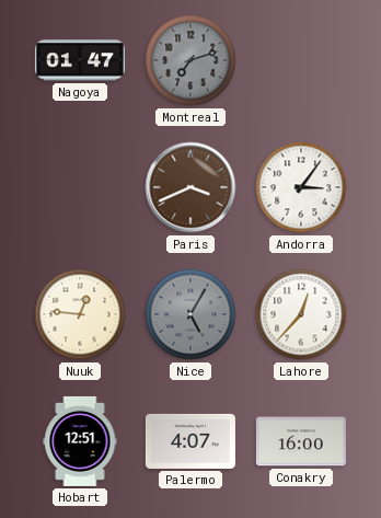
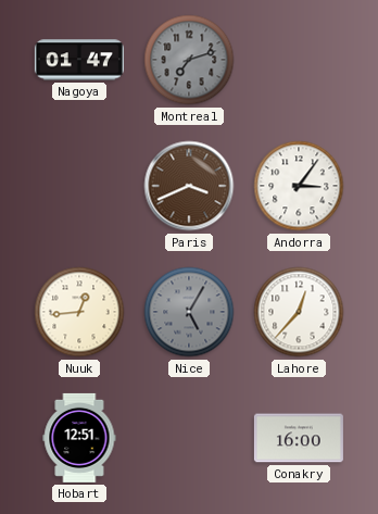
Nuuk: 12:46 -> 12:44 (79, 312)
Palermo: 4:07 -> none (190, 441)
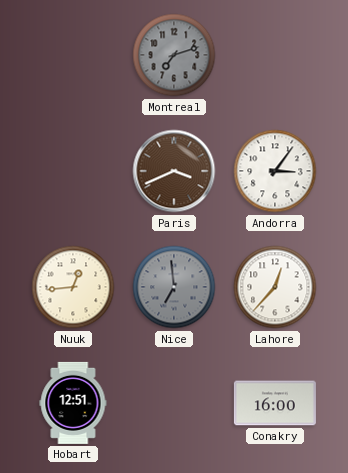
Nagoya: 01:47 -> none (79, 60)
Nice: 5:05 -> 6:59 (174, 287)
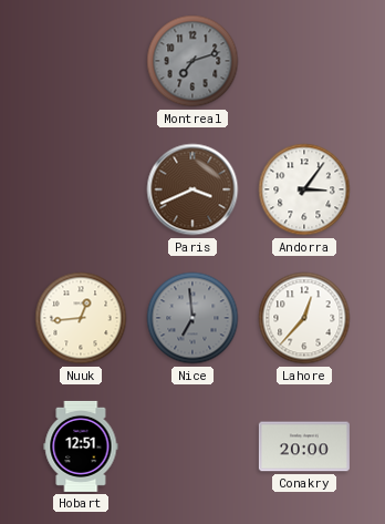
Conakry: 16:00 -> 20:00 (304, 446)
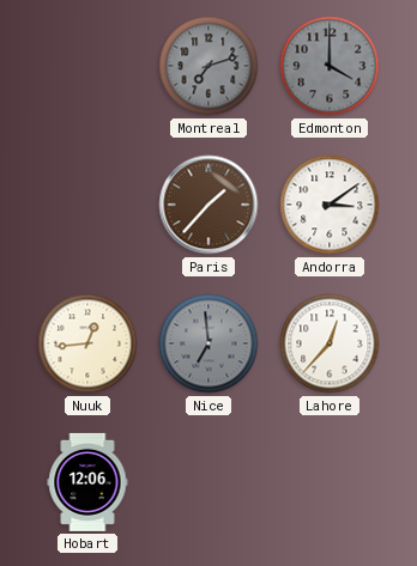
Edmonton: none -> 4:00 (330, 66)
Paris: 3:41 -> 1:37 (208, 205)
Andorra: 3:06 -> 3:09 (330, 205)
Hobart: 12:51 -> 12:06 (87, 482)
Conakry: 20:00 -> none (304, 446)
